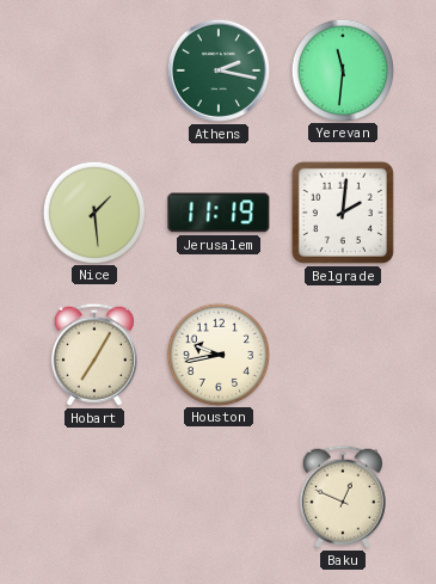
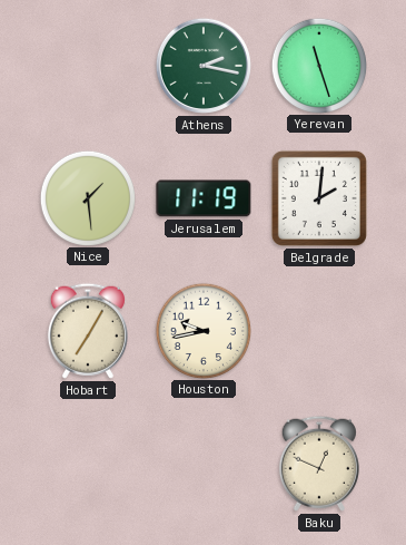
Yerevan: 11:31 -> 11:27 (318, 65)
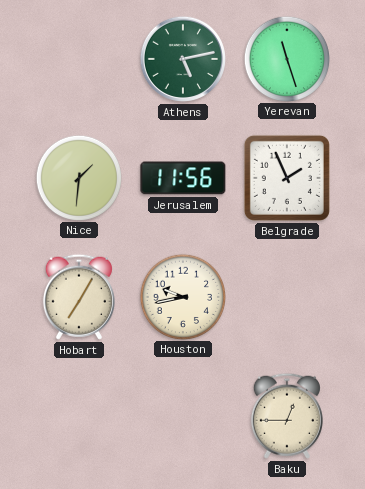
Athens: 2:17 -> 5:13 (183, 59)
Nice: 1:29 -> 1:31 (78, 177)
Jerusalem: 11:19 -> 11:56 (183, 178)
Belgrade: 2:01 -> 1:56 (287, 178)
Baku: 12:49 -> 12:45 (287, 416)
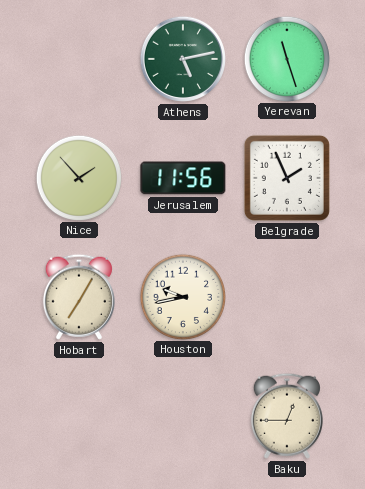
Nice: 1:31 -> 1:53 (78, 177)
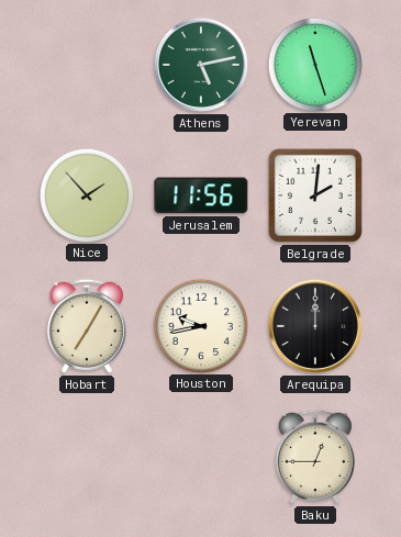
Belgrade: 1:56 -> 2:01 (315, 195)
Arequipa: none -> 12:00 (315, 326)
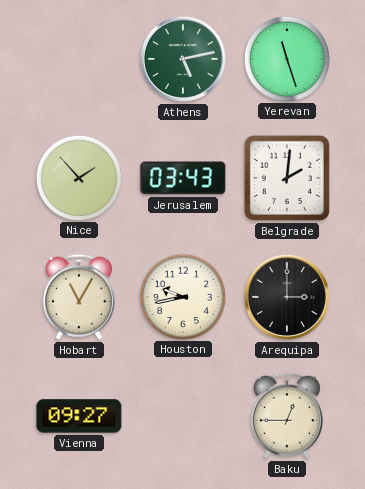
Jerusalem: 11:56 -> 03:43 (183, 178)
Hobart: 7:05 -> 11:05 (79, 297)
Arequipa: 12:00 -> 3:00 (287, 297)
Vienna: none -> 09:27 (79, 416)
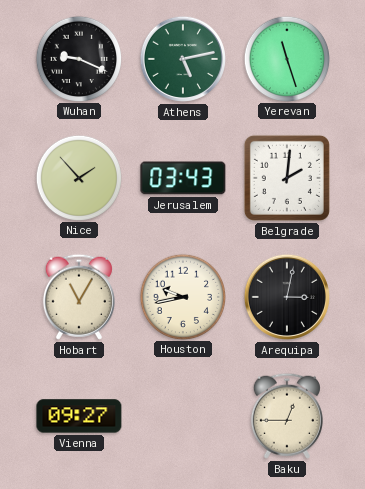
Wuhan: none -> 9:19 (78, 58)
Arequipa: 3:00 -> 3:02 (287, 297)
